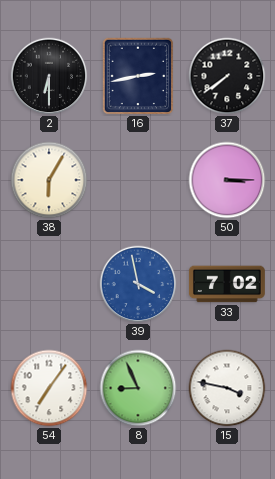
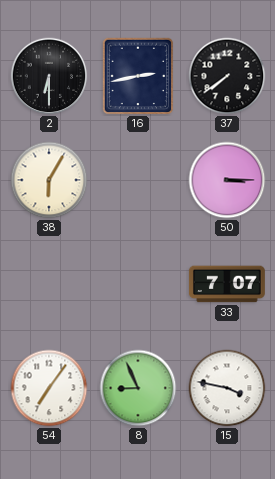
39: 3:58 -> none (138, 284)
33: 7:02 -> 7:07 (227, 284)
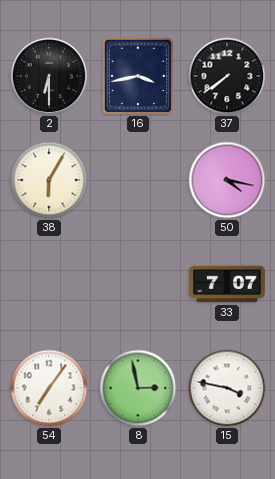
16: 2:43 -> 3:43 (138, 76)
50: 3:15 -> 4:17 (227, 180)
8: 8:56 -> 2:58 (138, 388)
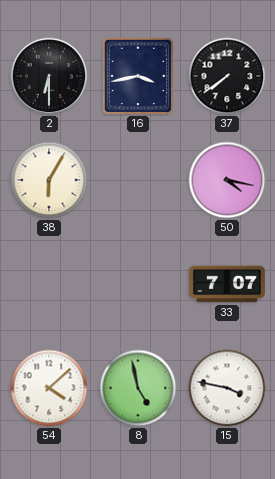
54: 7:06 -> 4:08 (49, 388)
8: 2:58 -> 4:58 (138, 388)
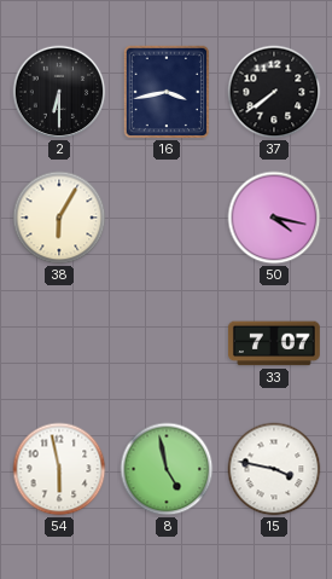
54: 4:08 -> 5:58 (59, 469)
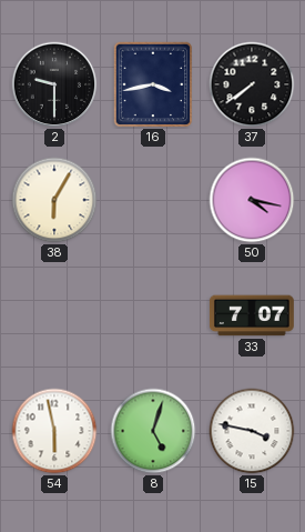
2: 6:30 -> 9:30 (54, 84)
8: 4:58 -> 5:03 (153, 431)
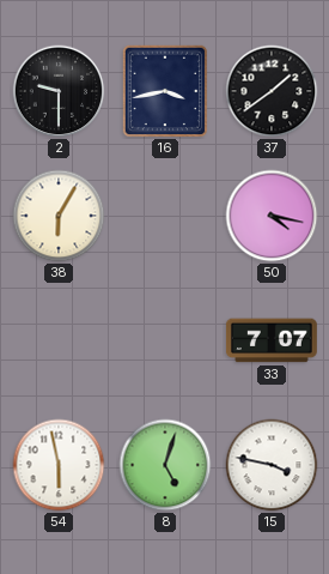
37: 7:39 -> 1:39 (272, 91)
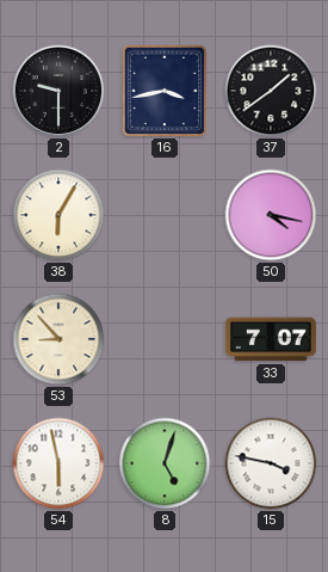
53: none -> 8:53 (58, 339)
